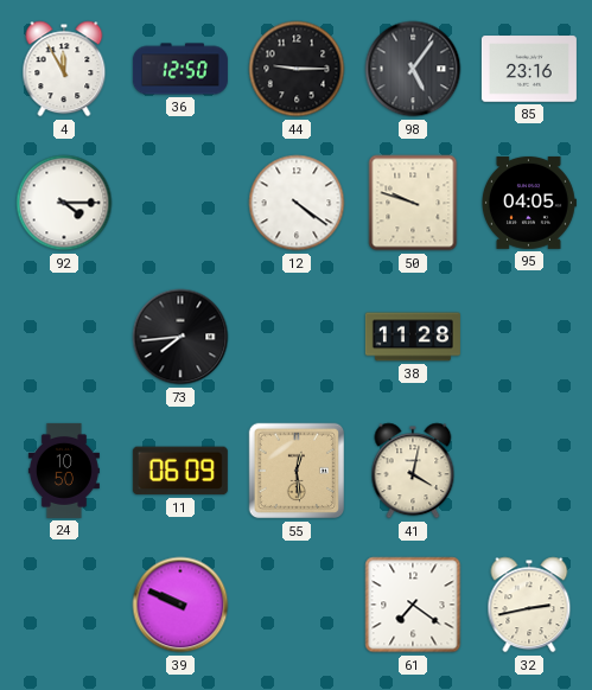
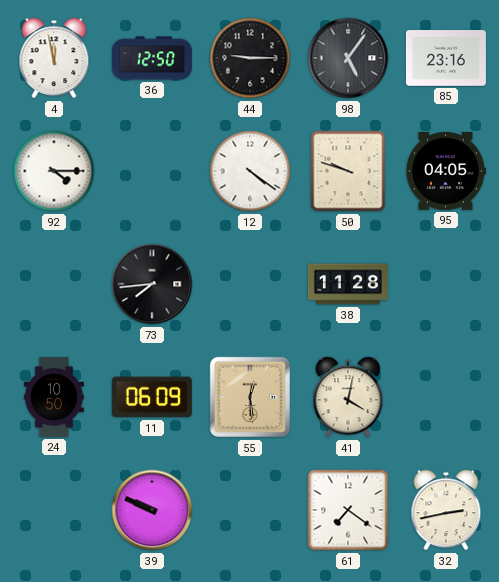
4: 11:55 -> 11:58 (54, 58)
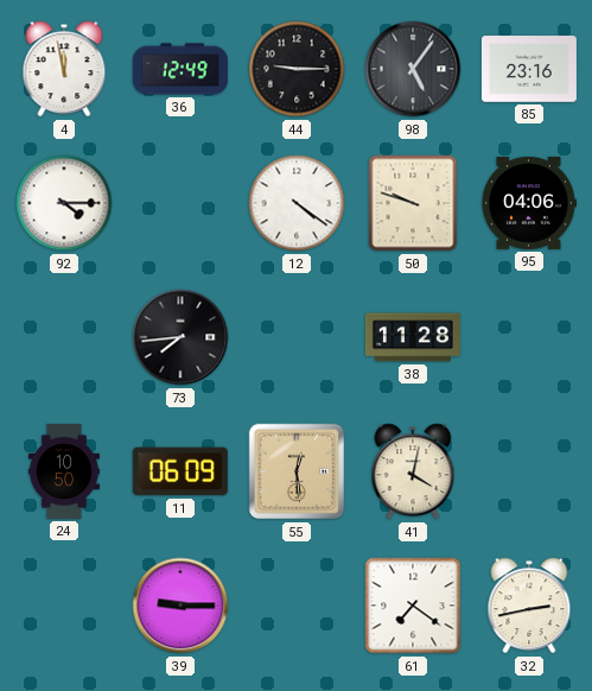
36: 12:50 -> 12:49 (180, 69)
95: 04:05 -> 04:06 (528, 203)
39: 9:49 -> 9:15 (180, 606)
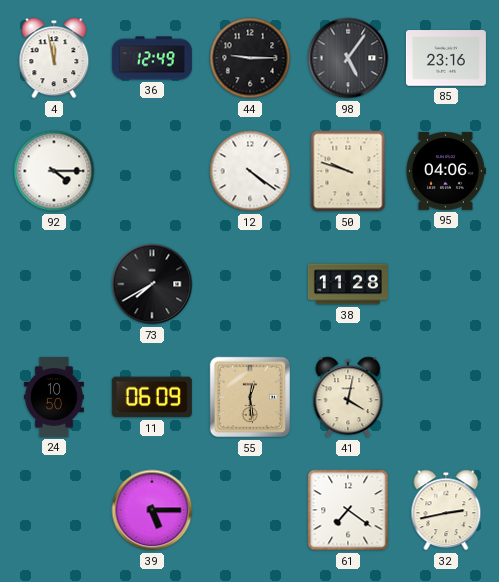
73: 7:44 -> 7:40 (152, 284)
39: 9:15 -> 5:15 (152, 510)
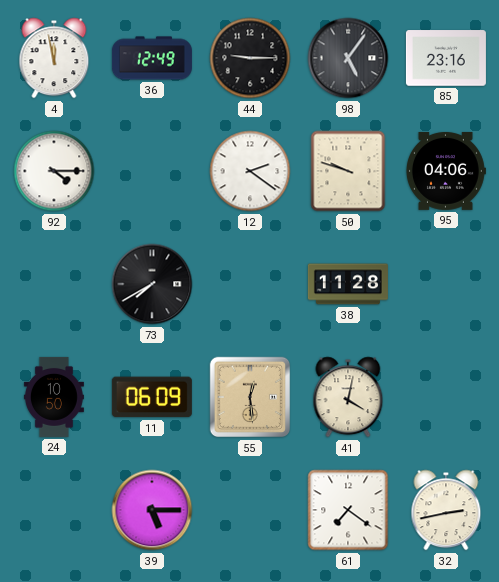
12: 4:21 -> 2:21 (250, 171)
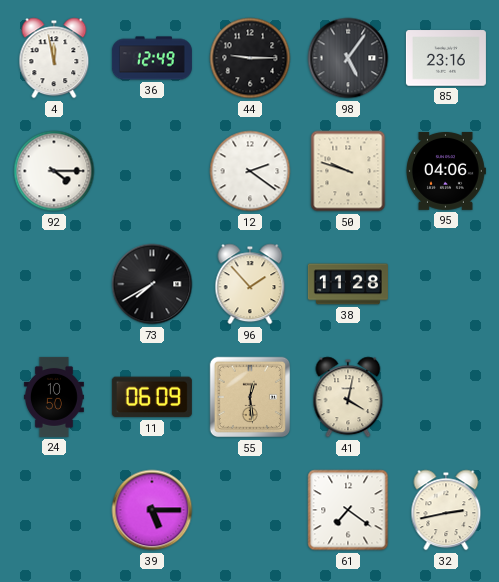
96: none -> 1:53 (250, 284)
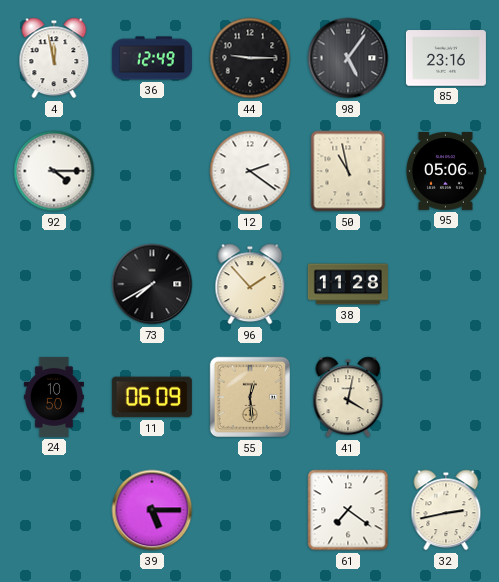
50: 9:48 -> 10:58 (348, 171)
95: 04:06 -> 05:06 (445, 171)
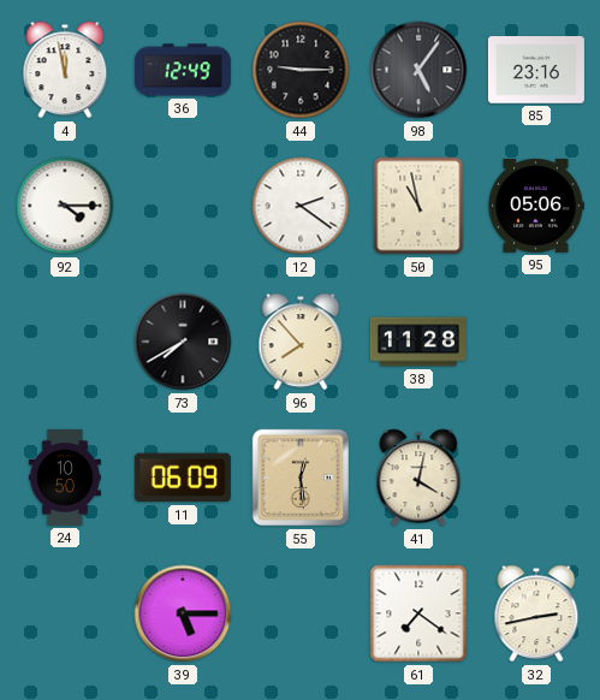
96: 1:53 -> 7:53 (301, 342)
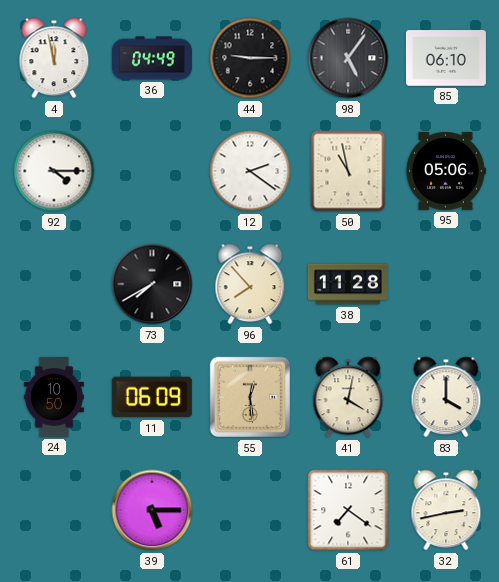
36: 12:49 -> 04:49 (152, 58)
85: 23:16 -> 06:10 (446, 58)
83: none -> 4:00 (446, 397)
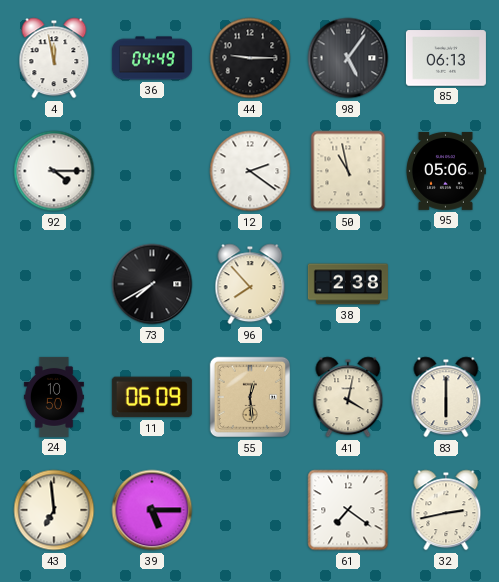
85: 06:10 -> 06:13 (446, 58)
38: 11:28 -> 2:38 (348, 284)
83: 4:00 -> 6:00 (446, 397)
43: none -> 6:59 (54, 510)
